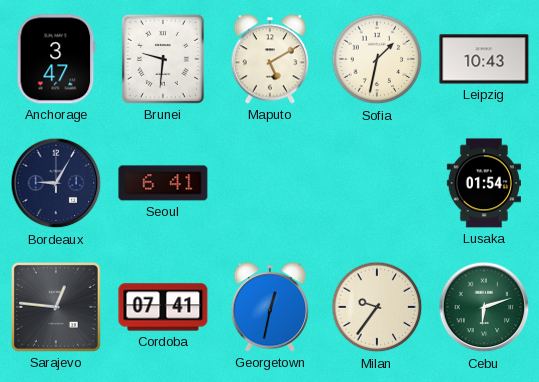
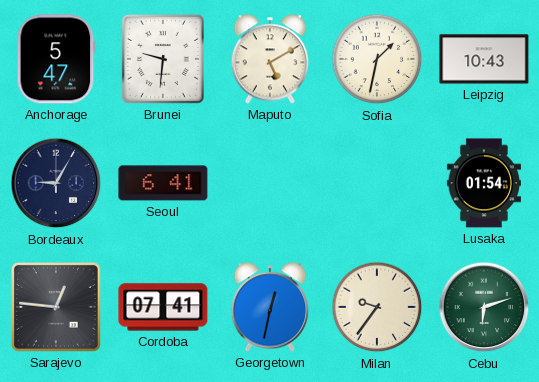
Anchorage: 3:47 -> 5:47 (56, 59)
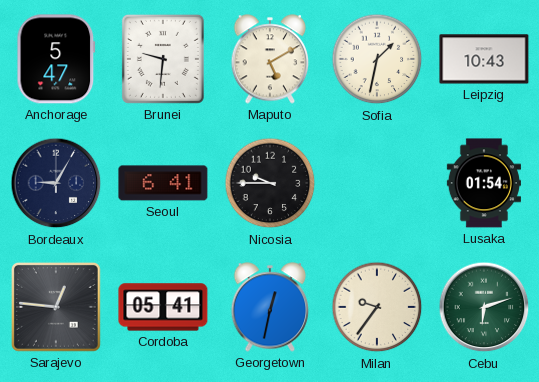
Nicosia: none -> 9:45 (270, 183)
Cordoba: 07:41 -> 05:41 (163, 307)
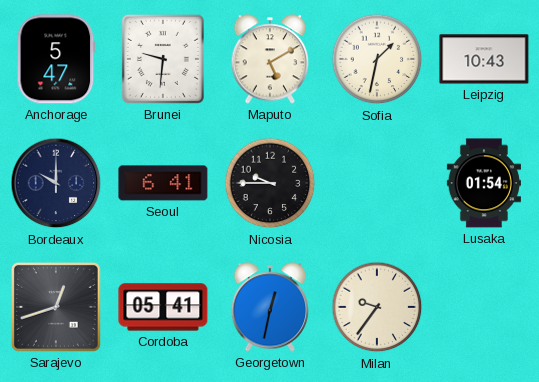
Bordeaux: 9:05 -> 10:00 (56, 183)
Sarajevo: 12:46 -> 12:42 (56, 307)
Cebu: 6:12 -> none (484, 307)
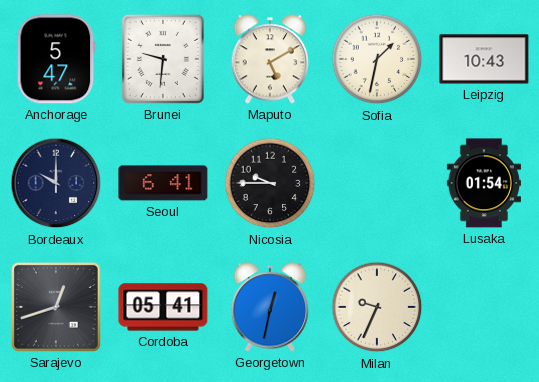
Milan: 9:36 -> 9:34 (377, 307)
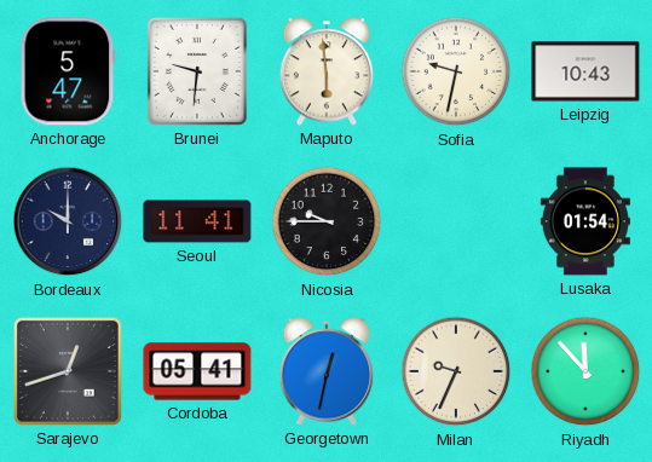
Maputo: 5:10 -> 5:59 (327, 71)
Sofia: 1:32 -> 9:32 (456, 71)
Seoul: 6:41 -> 11:41 (197, 221)
Riyadh: none -> 11:53 (585, 371)
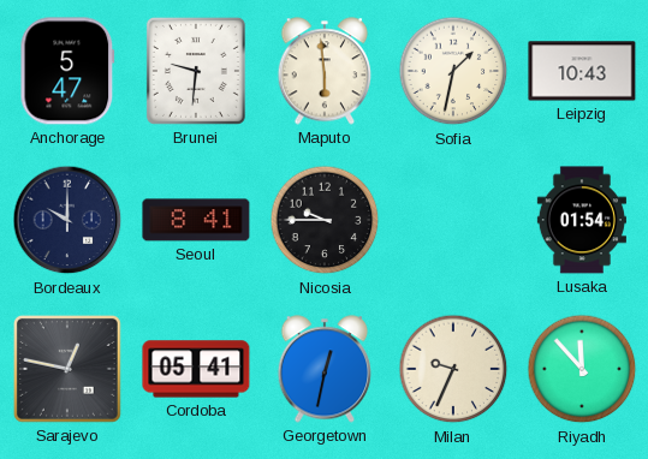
Sofia: 9:32 -> 1:32 (453, 71)
Seoul: 11:41 -> 8:41 (196, 220)
Sarajevo: 12:42 -> 12:47 (67, 369)
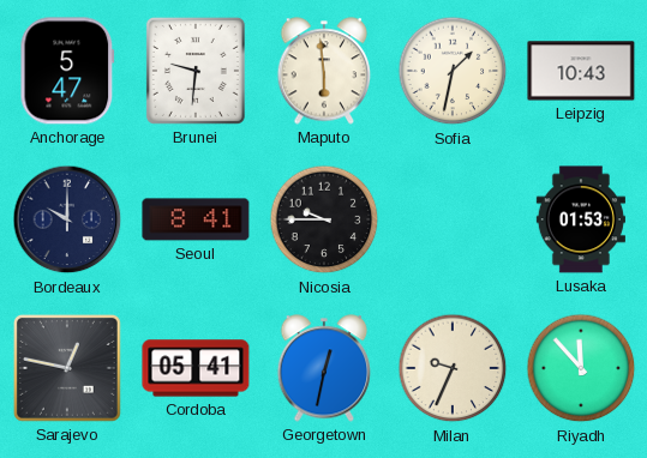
Lusaka: 01:54 -> 01:53 (581, 219)
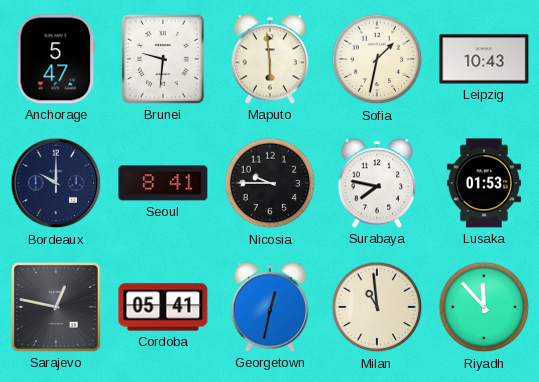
Surabaya: none -> 7:47 (377, 183)
Milan: 9:34 -> 10:59 (377, 307)
